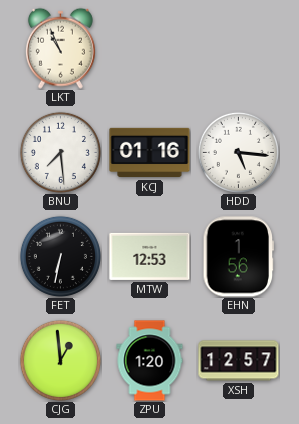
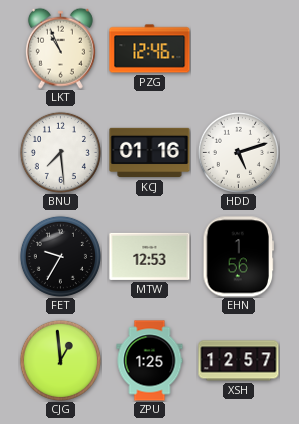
PZG: none -> 12:46 (150, 49)
HDD: 5:16 -> 5:12 (238, 152)
FET: 6:32 -> 9:35 (60, 256)
ZPU: 1:20 -> 1:25 (150, 361)
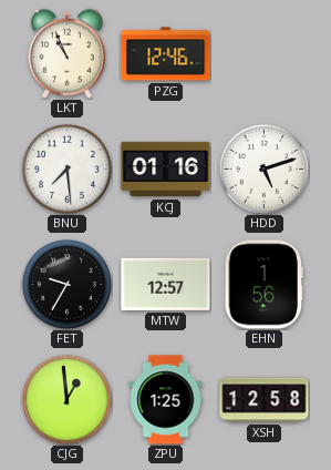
MTW: 12:53 -> 12:57 (166, 284)
XSH: 12:57 -> 12:58 (265, 400)
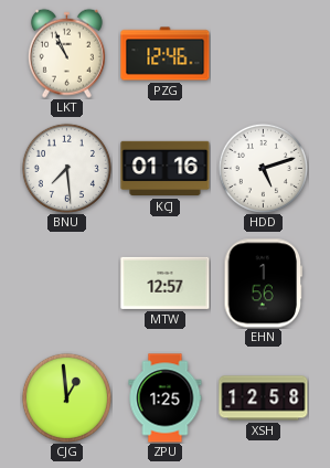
FET: 9:35 -> none (66, 284)
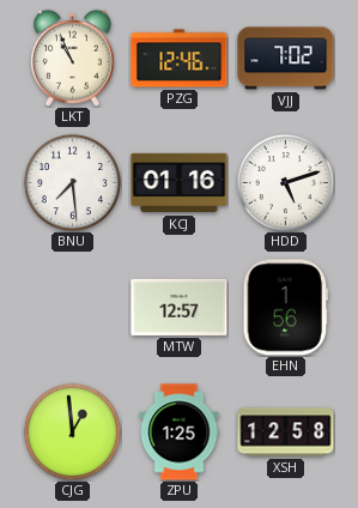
VJJ: none -> 7:02 (286, 59)
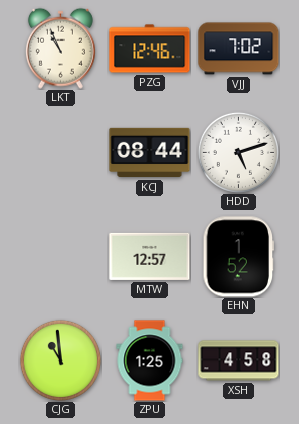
BNU: 7:29 -> none (72, 182)
KCJ: 01:16 -> 08:44 (150, 153)
EHN: 1:56 -> 1:52 (239, 257)
CJG: 12:59 -> 10:59 (60, 360)
XSH: 12:58 -> 4:58 (239, 361)
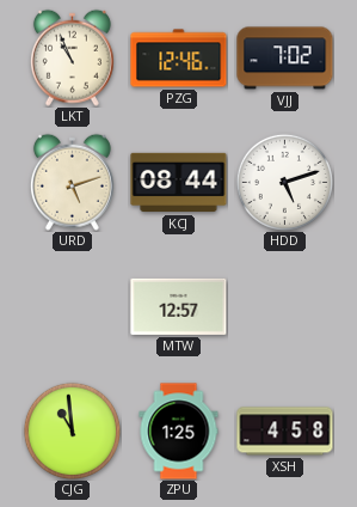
URD: none -> 5:12 (72, 182)
EHN: 1:52 -> none (239, 257)
